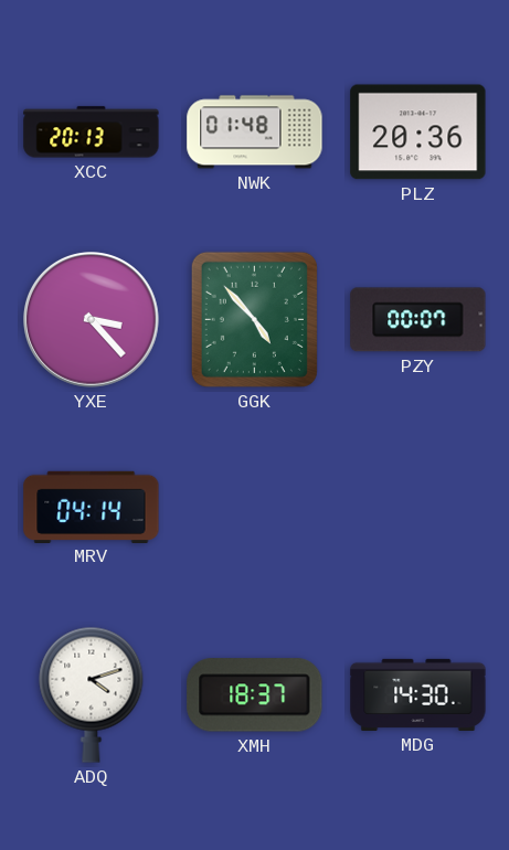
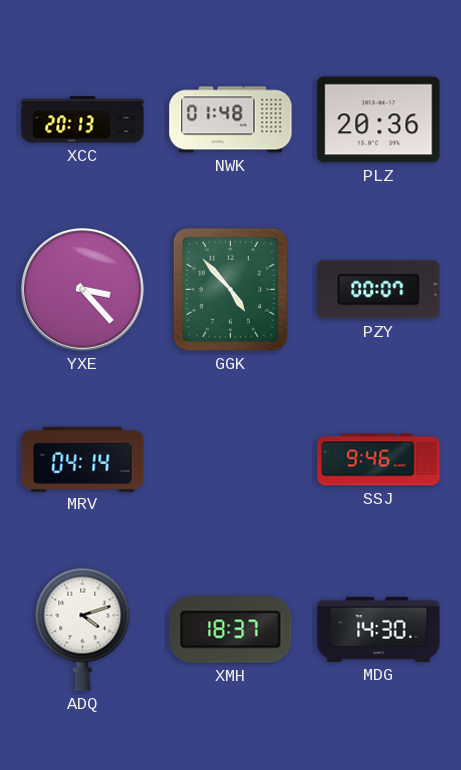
SSJ: none -> 9:46 (379, 460)
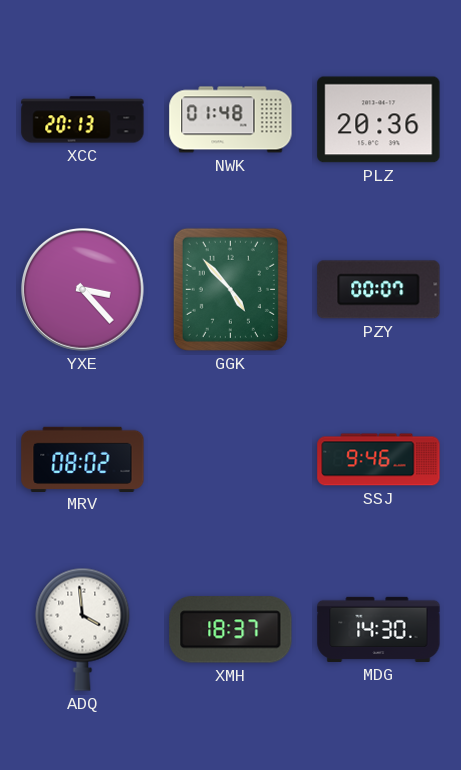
MRV: 04:14 -> 08:02 (83, 459)
ADQ: 4:12 -> 3:59 (83, 629)
